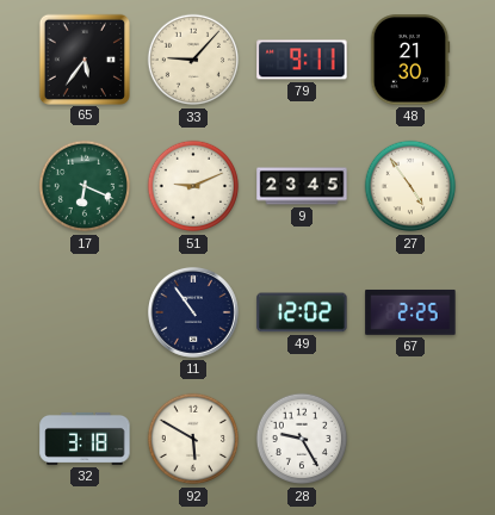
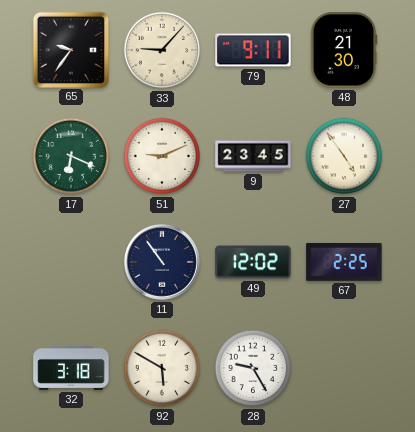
65: 5:36 -> 9:36 (70, 49)
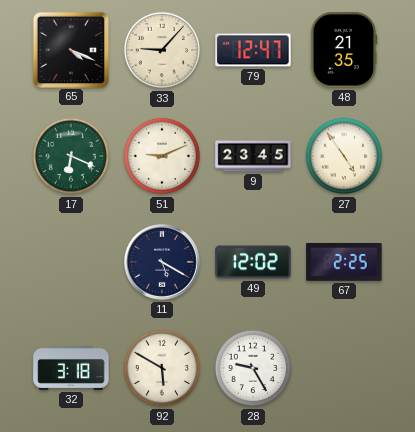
65: 9:36 -> 4:19 (70, 49)
79: 9:11 -> 12:47 (253, 50)
48: 21:30 -> 21:35 (344, 50)
11: 10:54 -> 5:20 (162, 262)
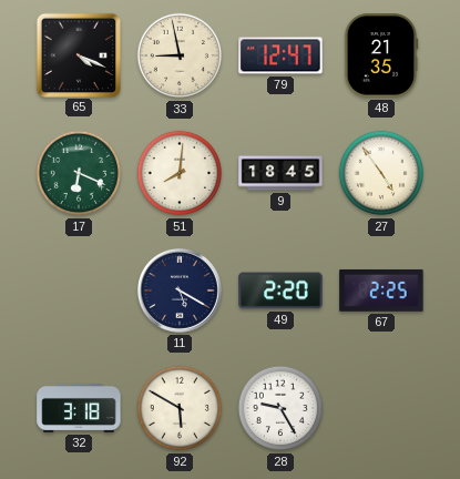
33: 9:07 -> 8:58 (180, 55)
51: 9:11 -> 8:01 (180, 173)
9: 23:45 -> 18:45 (280, 173)
49: 12:02 -> 2:20 (280, 291)
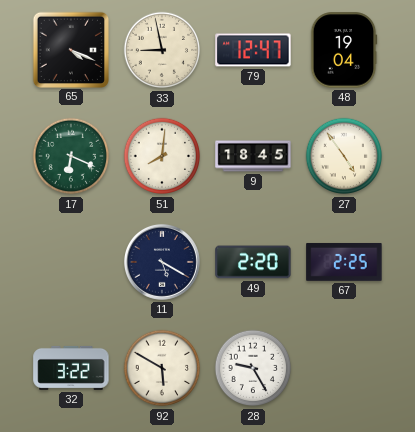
48: 21:35 -> 19:04 (344, 50)
32: 3:18 -> 3:22 (71, 368)
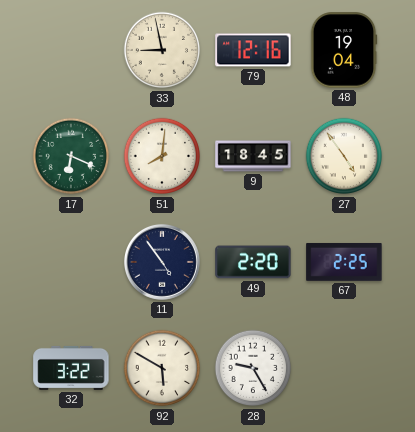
65: 4:19 -> none (70, 49)
79: 12:47 -> 12:16 (253, 50)
11: 5:20 -> 4:54 (162, 262)
